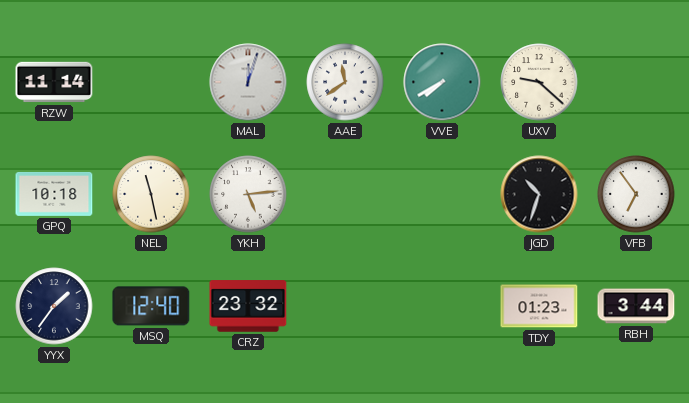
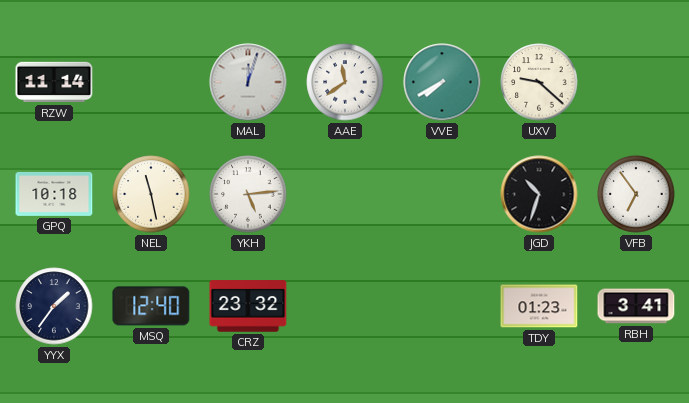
RBH: 3:44 -> 3:41 (636, 306)
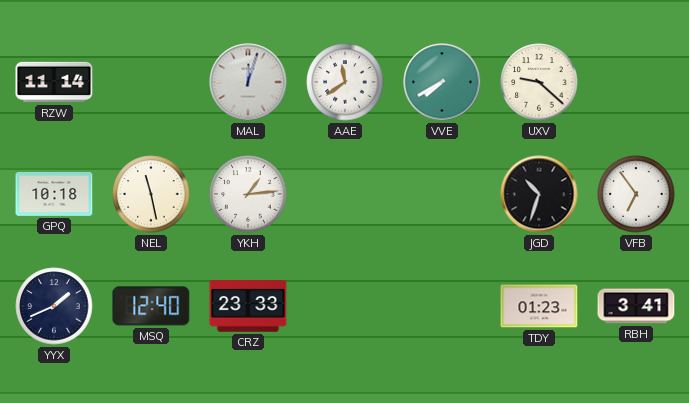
YKH: 5:14 -> 1:14 (248, 194)
YYX: 1:36 -> 1:41 (54, 306)
CRZ: 23:32 -> 23:33 (248, 306)
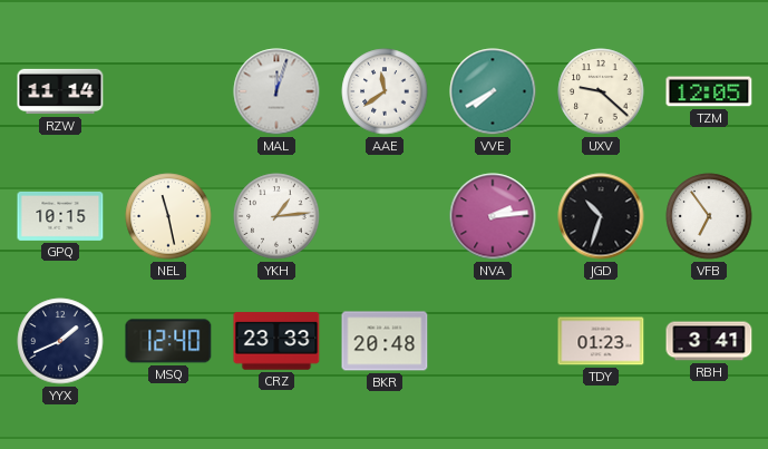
TZM: none -> 12:05 (709, 91)
GPQ: 10:18 -> 10:15 (60, 216)
NVA: none -> 2:14 (493, 216)
BKR: none -> 20:48 (385, 341)
